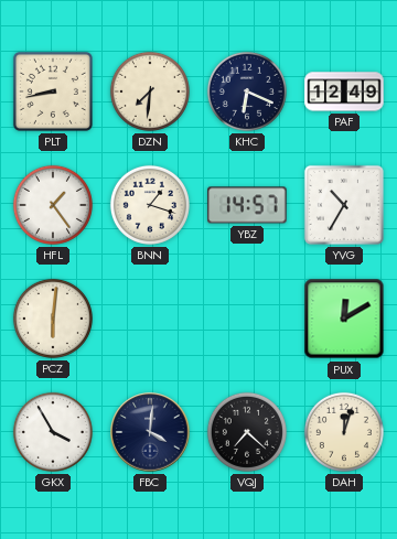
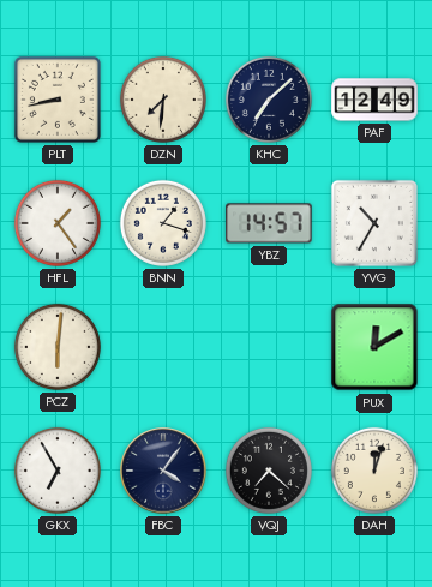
KHC: 6:19 -> 7:08 (269, 100)
GKX: 3:55 -> 6:55 (58, 471)
FBC: 4:01 -> 4:06 (163, 471)
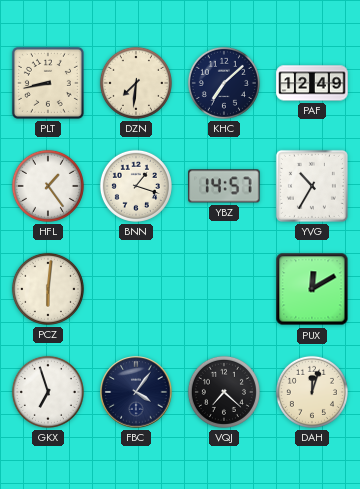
GKX: 6:55 -> 6:57 (48, 392)
